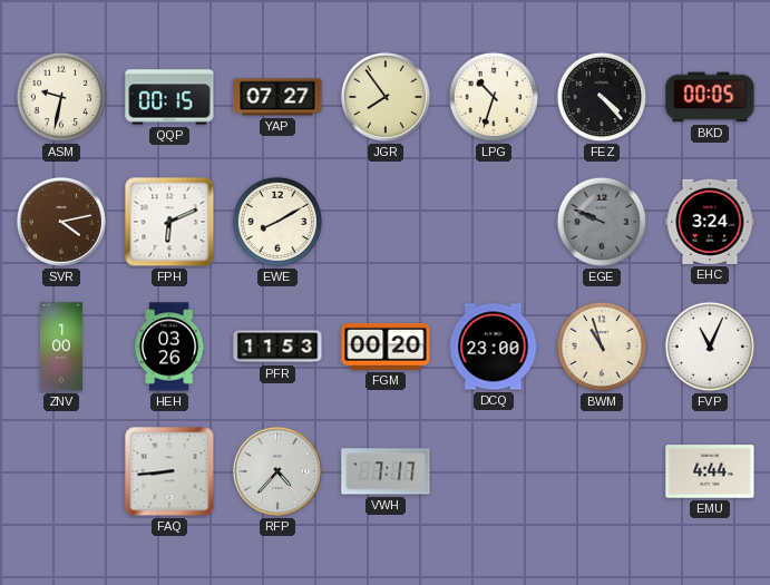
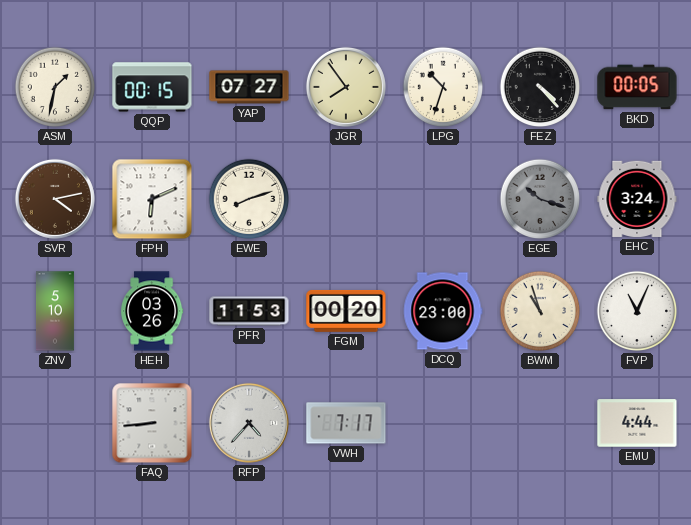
ASM: 9:32 -> 1:32 (55, 87)
EWE: 8:10 -> 8:12 (249, 199)
EGE: 9:49 -> 10:18 (540, 199)
ZNV: 1:00 -> 5:10 (55, 311)
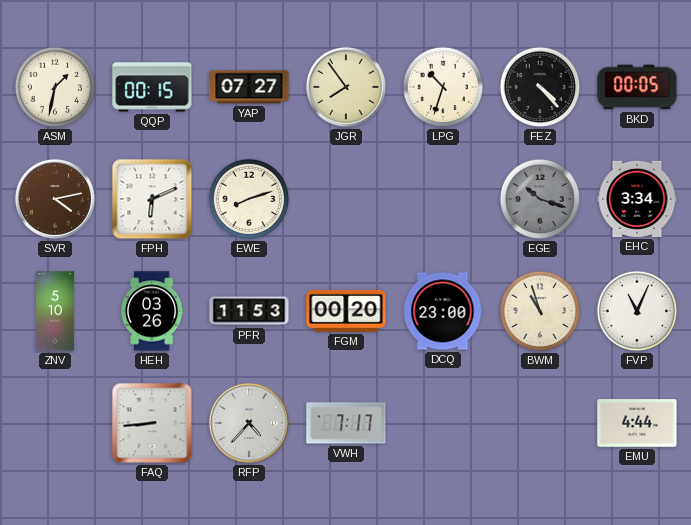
EHC: 3:24 -> 3:34 (637, 199)
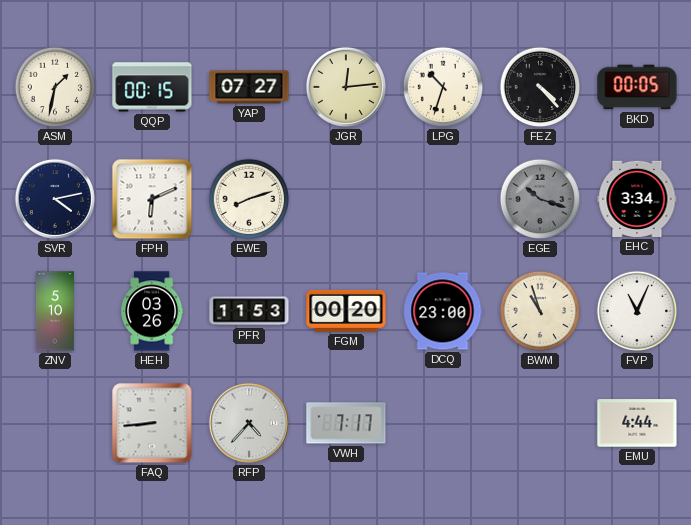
JGR: 7:54 -> 12:14 (346, 87)
SVR dial: brown -> navy (55, 199)
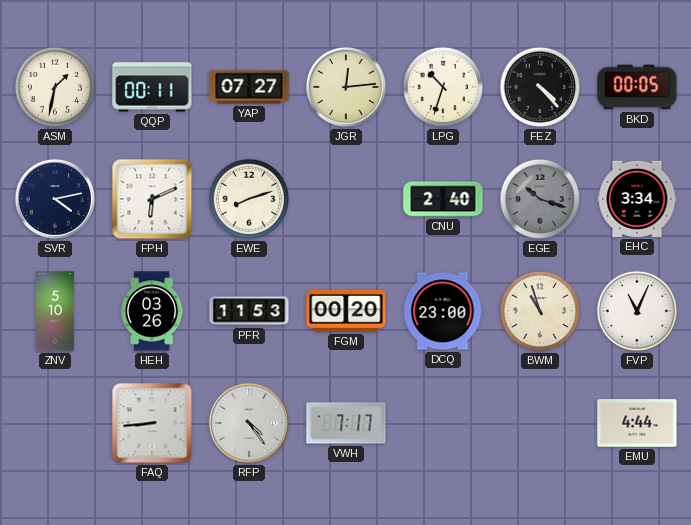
QQP: 00:15 -> 00:11 (152, 87)
CNU: none -> 2:40 (443, 199)
RFP: 4:37 -> 4:24 (249, 423)
